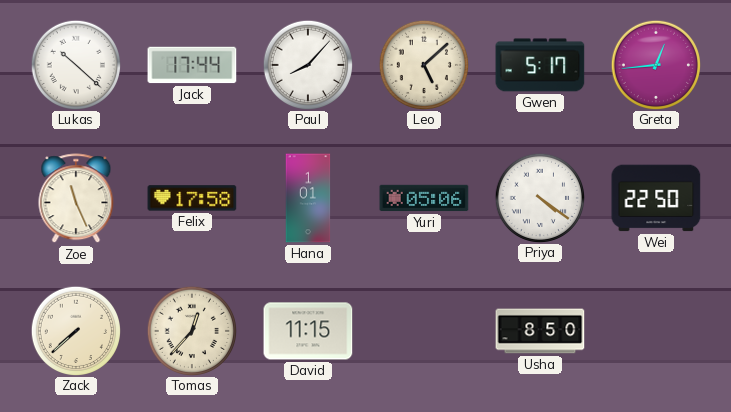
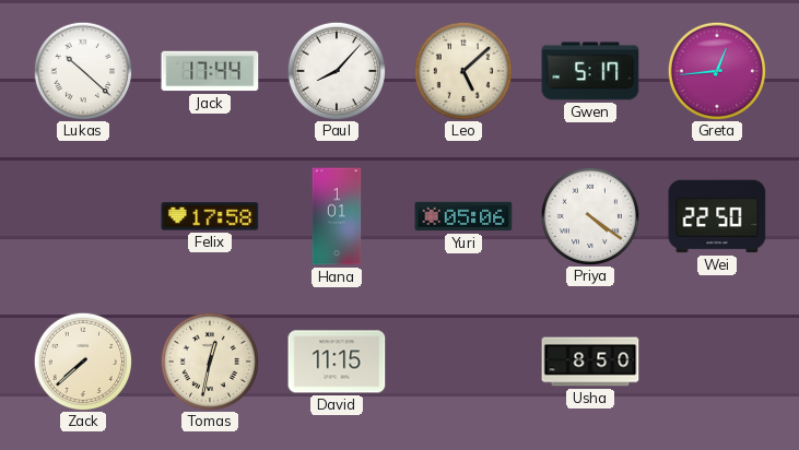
Zoe: 11:26 -> none (76, 199)
Tomas: 12:37 -> 12:32 (209, 360)
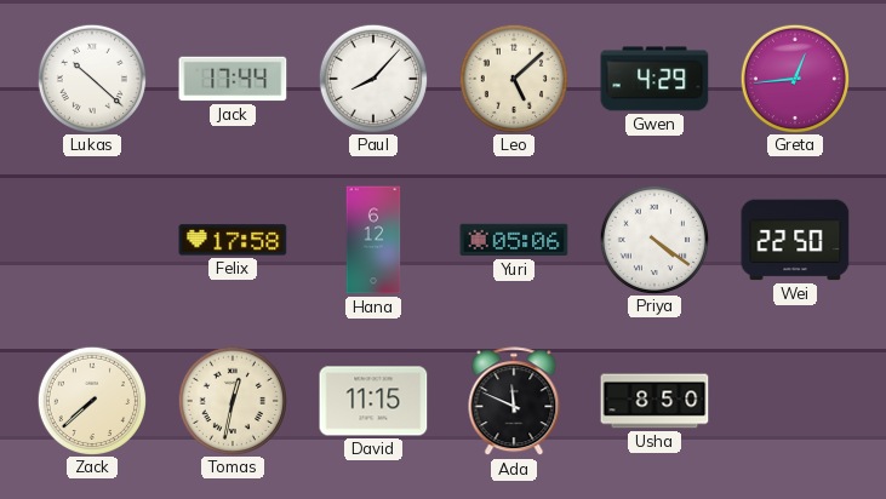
Gwen: 5:17 -> 4:29 (655, 79)
Hana: 1:01 -> 6:12 (373, 240)
Ada: none -> 11:49 (514, 402)
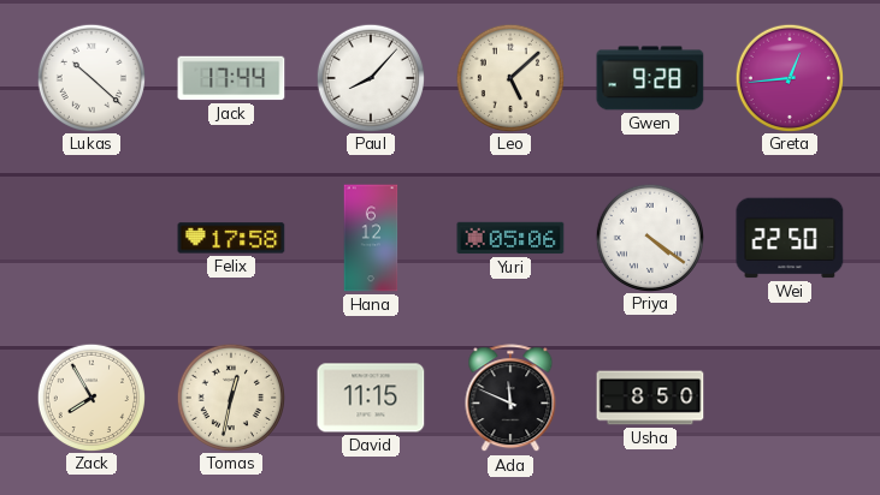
Gwen: 4:29 -> 9:28 (650, 78)
Zack: 7:38 -> 7:55 (90, 396)
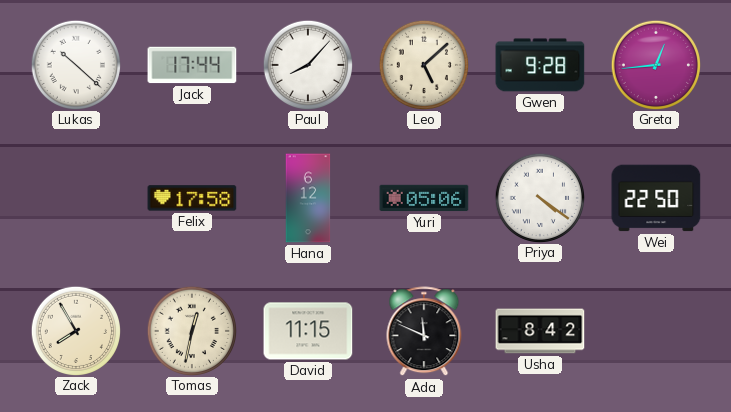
Usha: 8:50 -> 8:42 (540, 331)
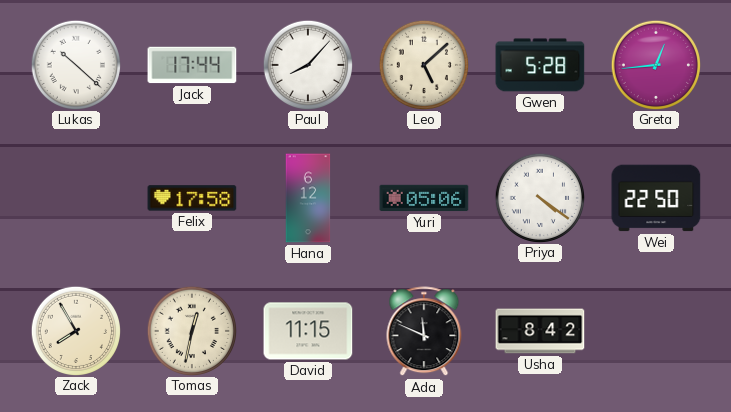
Gwen: 9:28 -> 5:28 (540, 65)
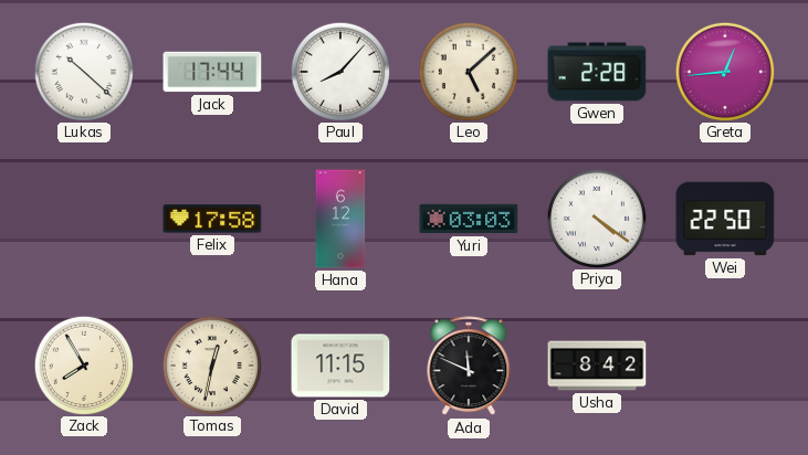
Gwen: 5:28 -> 2:28 (597, 72)
Yuri: 05:06 -> 03:03 (469, 219)
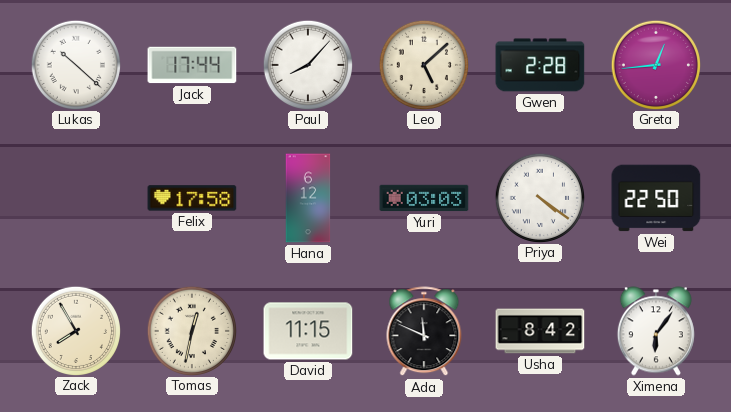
Ximena: none -> 6:06 (656, 331)
